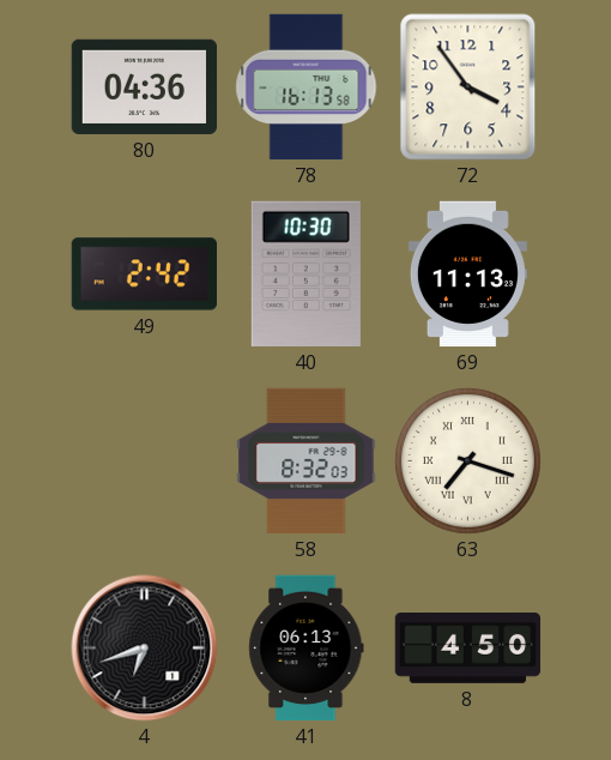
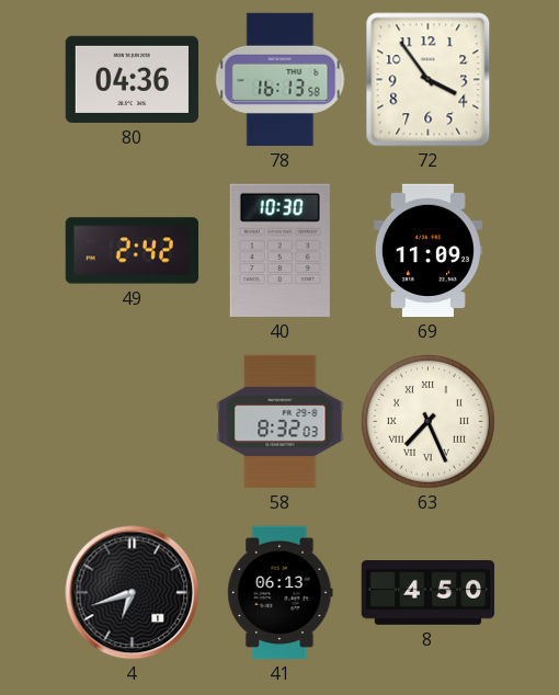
69: 11:13 -> 11:09 (427, 251)
63: 7:18 -> 7:26 (427, 421)
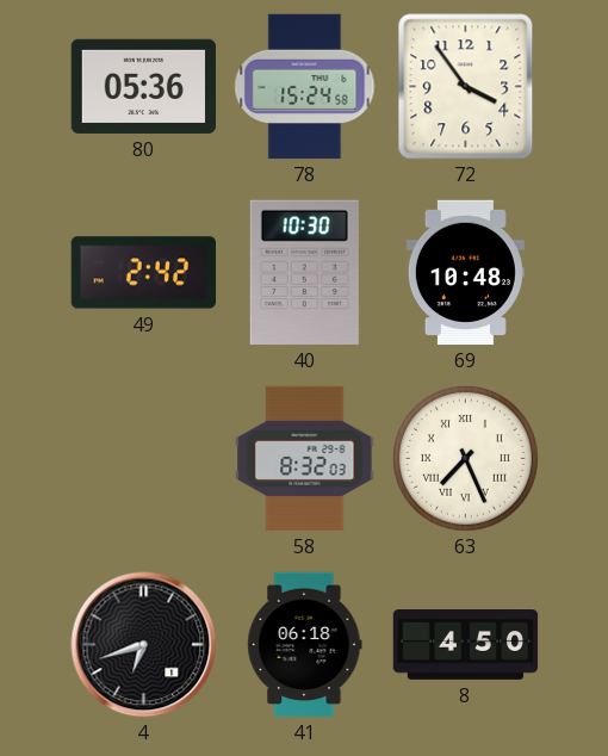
80: 04:36 -> 05:36 (143, 86)
78: 16:13 -> 15:24 (305, 87)
69: 11:09 -> 10:48 (465, 273)
41: 06:13 -> 06:18 (305, 645)
